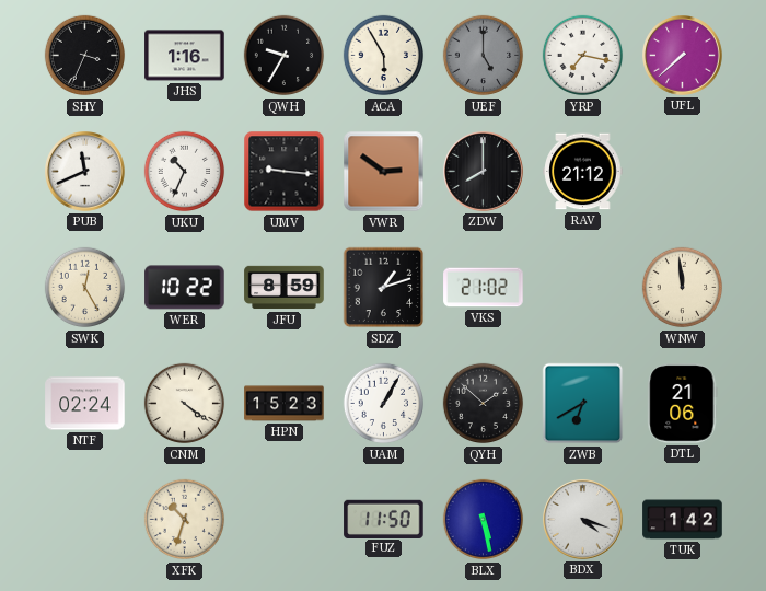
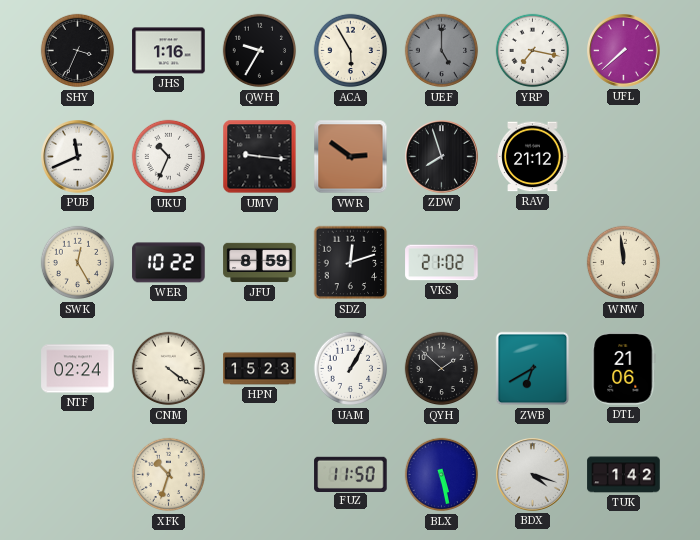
ZDW: 8:00 -> 7:57 (442, 157)
SDZ: 1:12 -> 12:12 (351, 263)
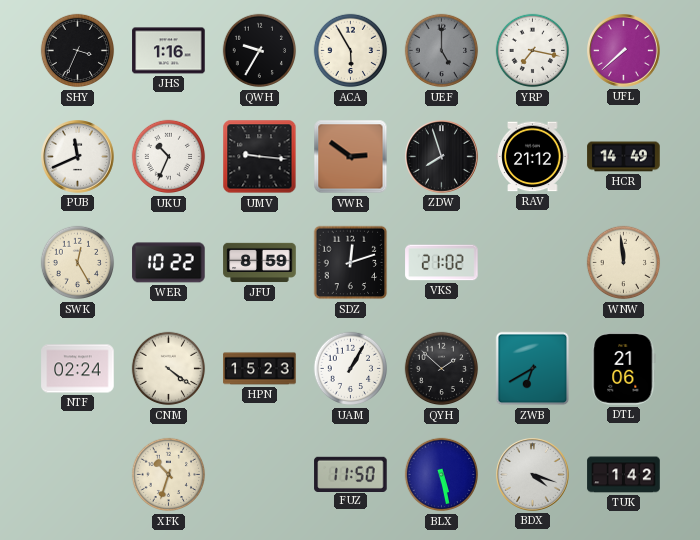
HCR: none -> 14:49 (624, 157)
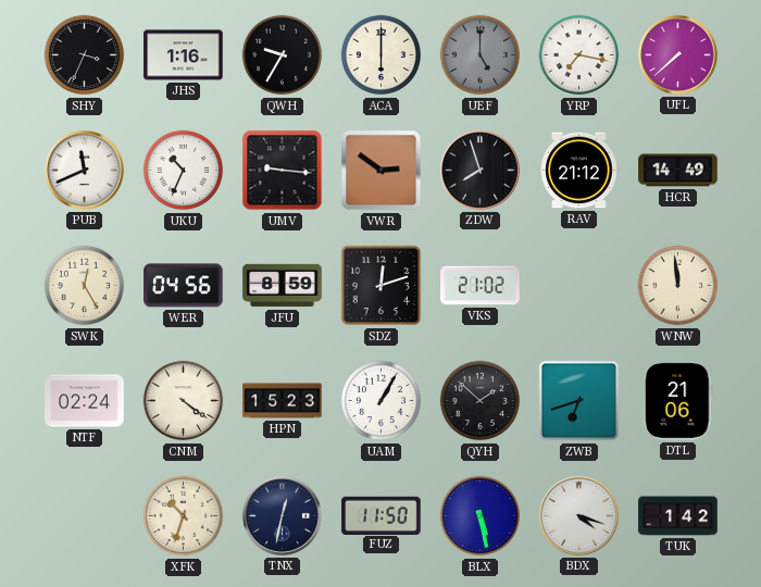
ACA: 5:55 -> 6:00 (382, 55)
WER: 10:22 -> 04:56 (184, 286)
ZWB: 6:40 -> 6:42 (579, 401)
TNX: none -> 12:32 (283, 516)
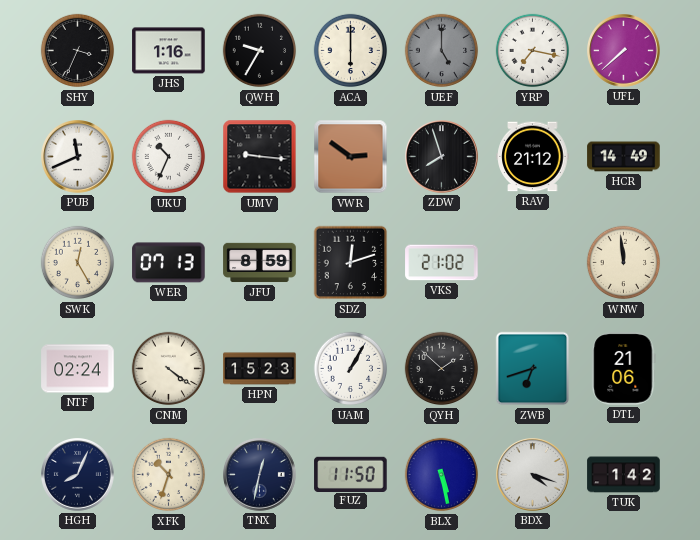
WER: 04:56 -> 07:13 (169, 263)
HGH: none -> 8:04 (78, 475)
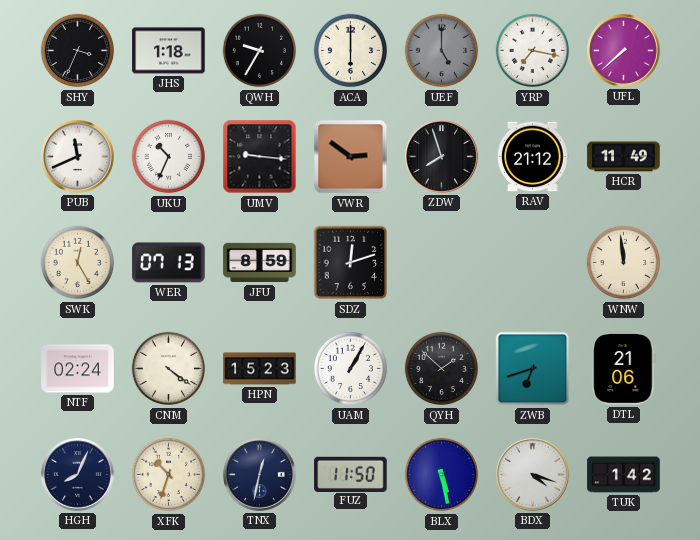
JHS: 1:16 -> 1:18 (169, 51)
HCR: 14:49 -> 11:49 (624, 157)
VKS: 21:02 -> none (442, 263)
